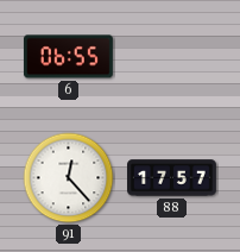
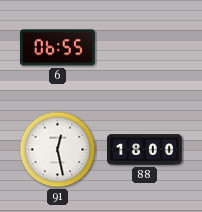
91: 12:23 -> 12:28 (58, 150)
88: 17:57 -> 18:00 (145, 150)
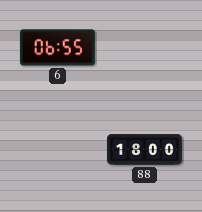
91: 12:28 -> none (58, 150)
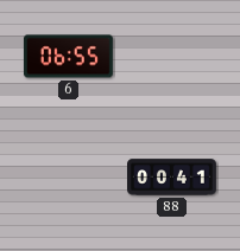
88: 18:00 -> 00:41 (172, 178)
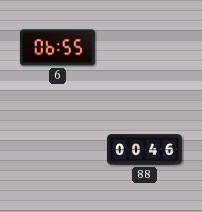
88: 00:41 -> 00:46 (145, 150)
